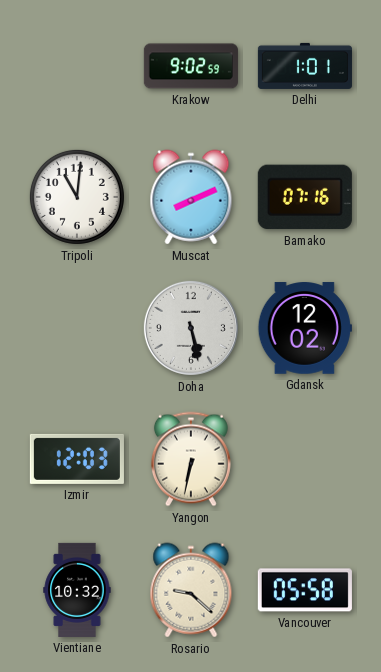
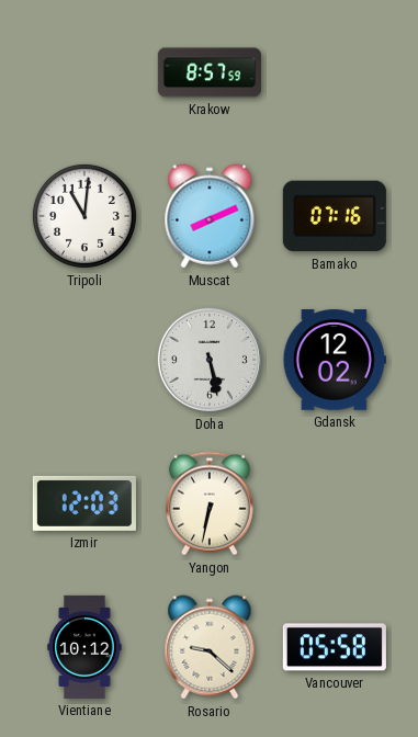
Krakow: 9:02 -> 8:57 (210, 72)
Delhi: 1:01 -> none (305, 66)
Vientiane: 10:32 -> 10:12 (84, 647)
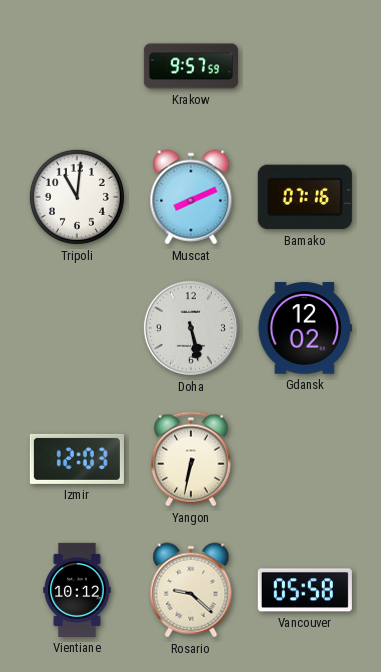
Krakow: 8:57 -> 9:57 (191, 66)
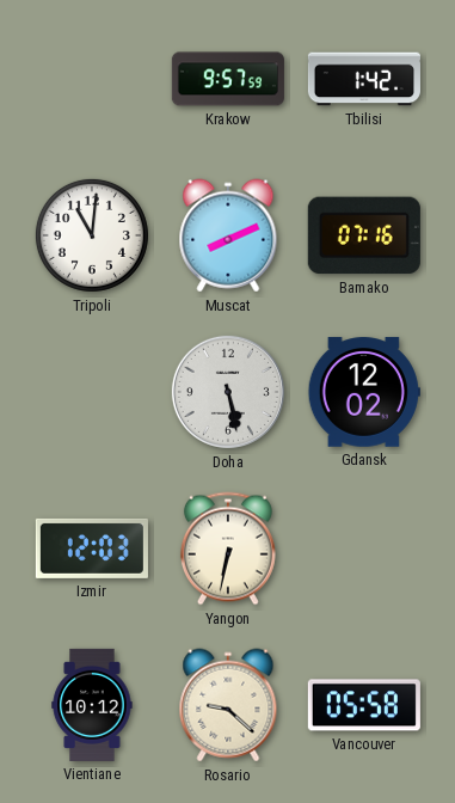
Tbilisi: none -> 1:42 (364, 79)
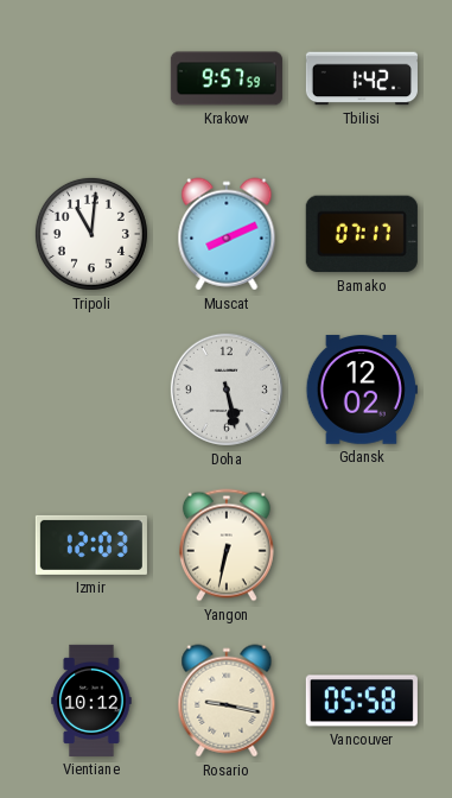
Bamako: 07:16 -> 07:17 (362, 234)
Rosario: 9:22 -> 9:17 (227, 701)
